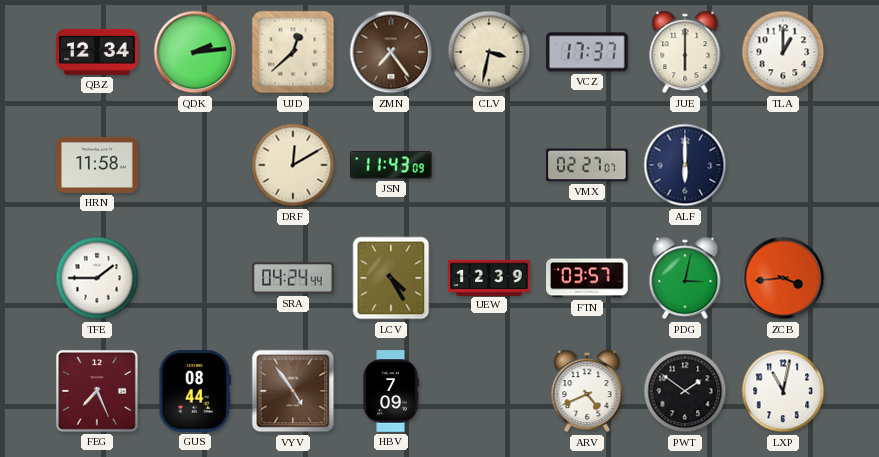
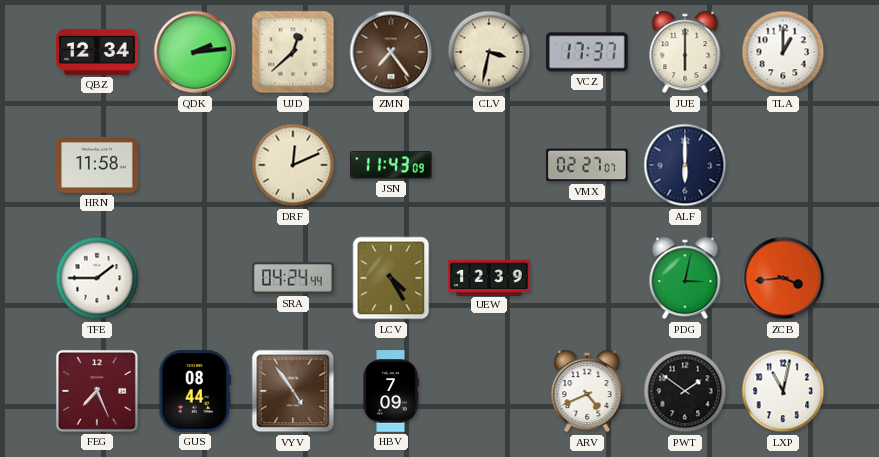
DRF: 12:10 -> 12:11 (293, 165)
FTN: 03:57 -> none (587, 278)
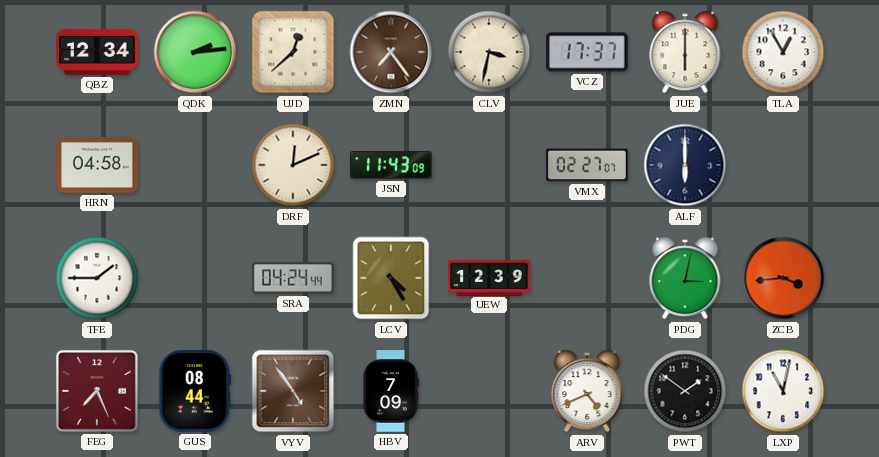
TLA: 1:00 -> 12:55 (783, 52)
HRN: 11:58 -> 04:58 (97, 165)
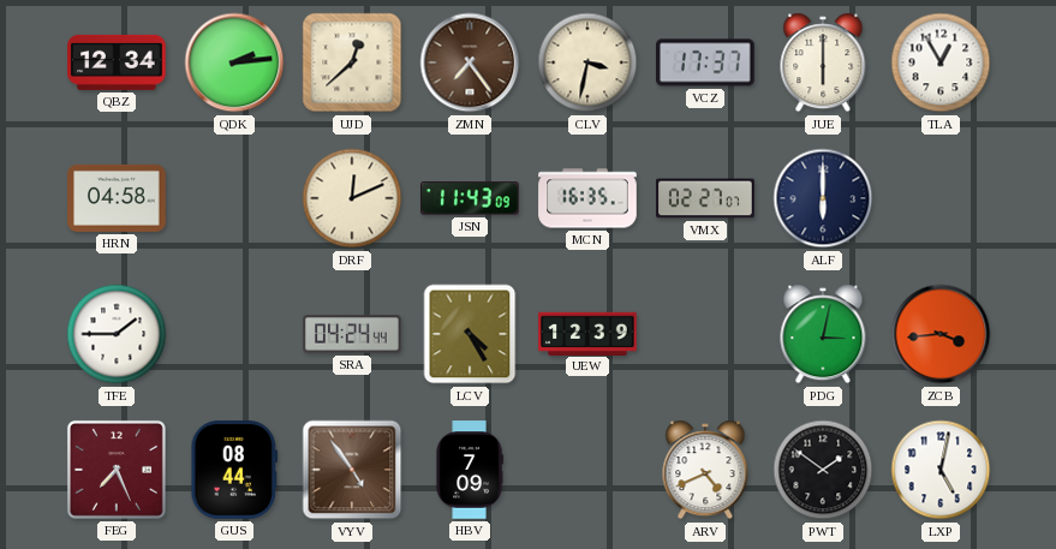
MCN: none -> 16:35 (587, 198)
LXP: 11:02 -> 5:02 (941, 470)
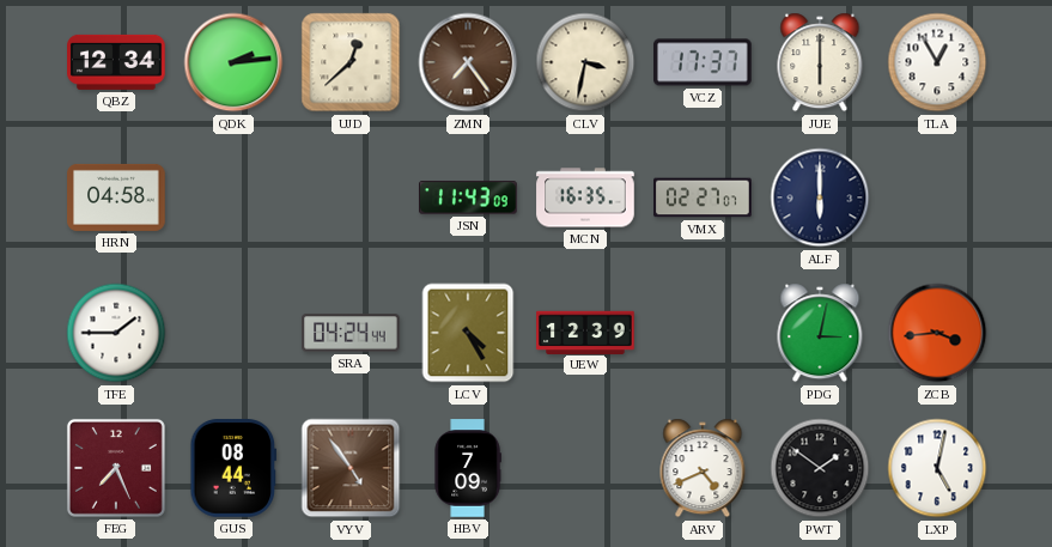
DRF: 12:11 -> none (352, 198)
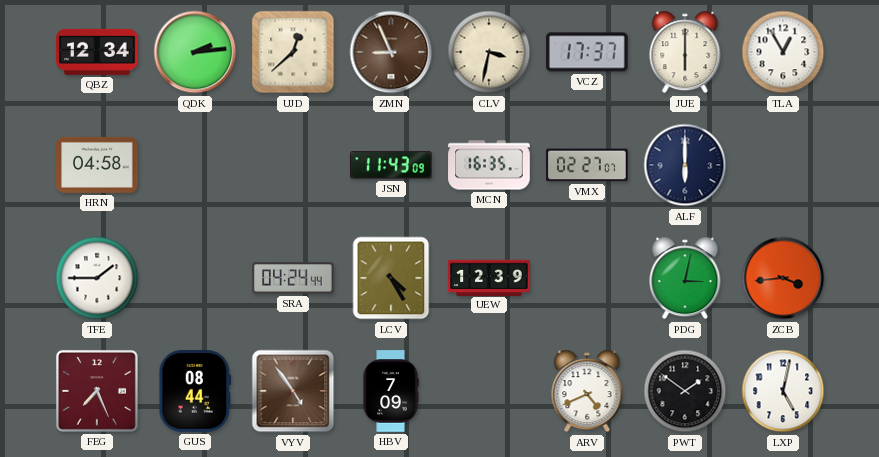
ZMN: 7:24 -> 8:56 (391, 52)
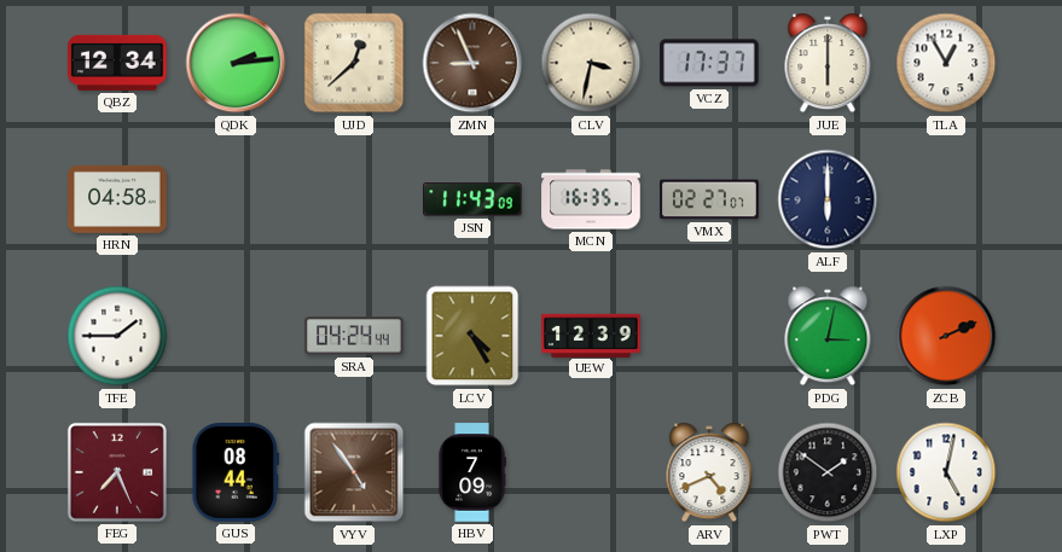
ZCB: 3:44 -> 2:11 (946, 336)
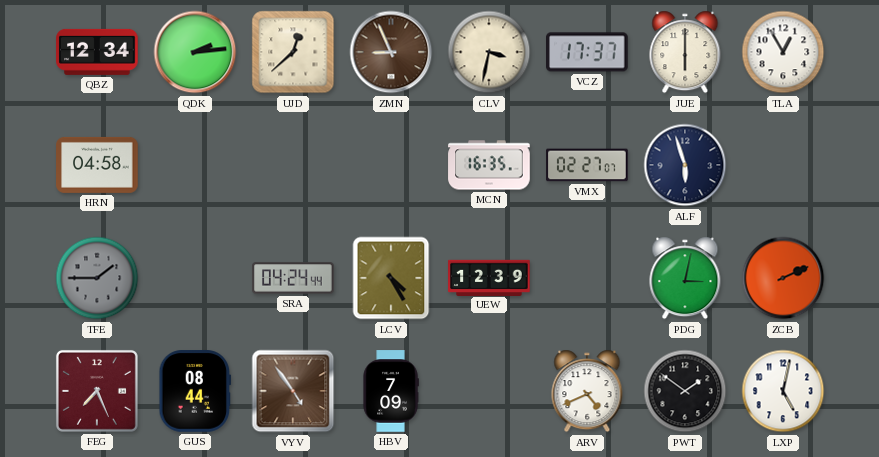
JSN: 11:43 -> none (474, 199)
ALF: 6:00 -> 5:57 (685, 165)
TFE dial: white -> grey (97, 278)
